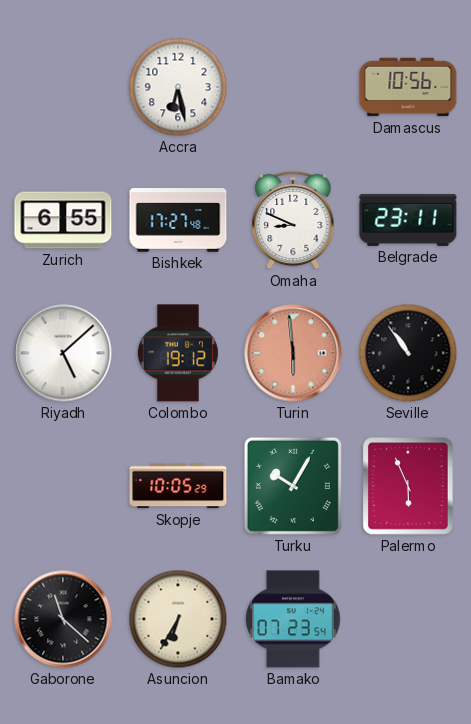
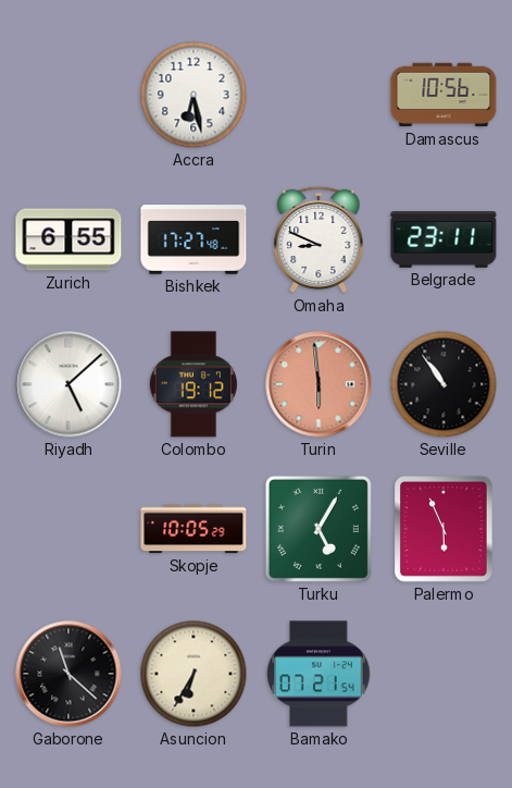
Turku: 10:05 -> 5:05 (319, 529)
Bamako: 07:23 -> 07:21 (319, 674)
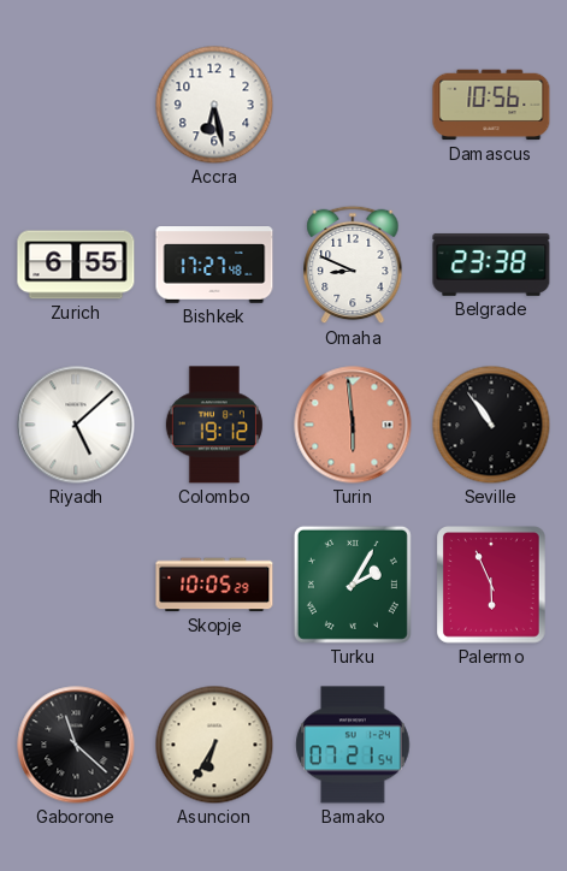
Belgrade: 23:11 -> 23:38 (491, 265)
Turku: 5:05 -> 2:05 (353, 585)
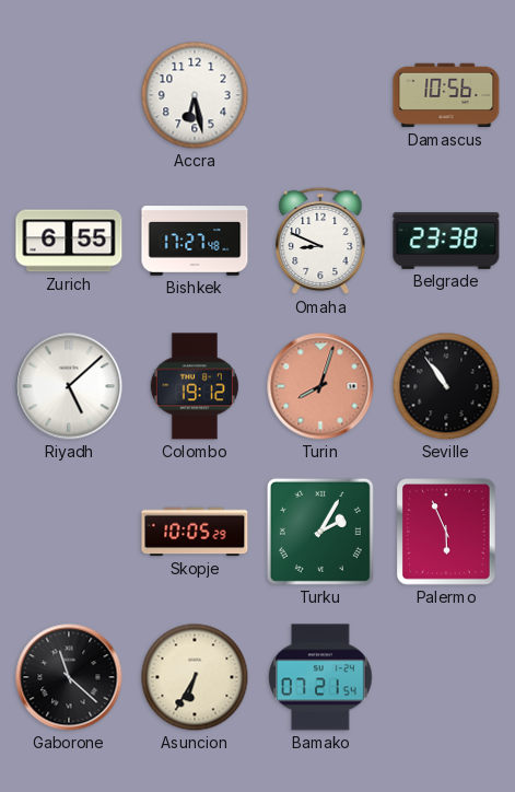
Turin: 5:59 -> 8:03 (320, 386)
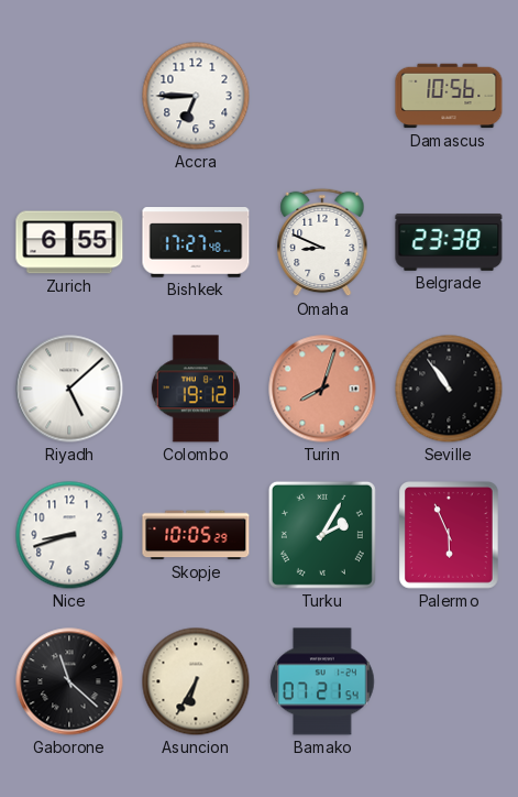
Accra: 6:28 -> 6:45 (196, 96)
Nice: none -> 8:42 (69, 535)
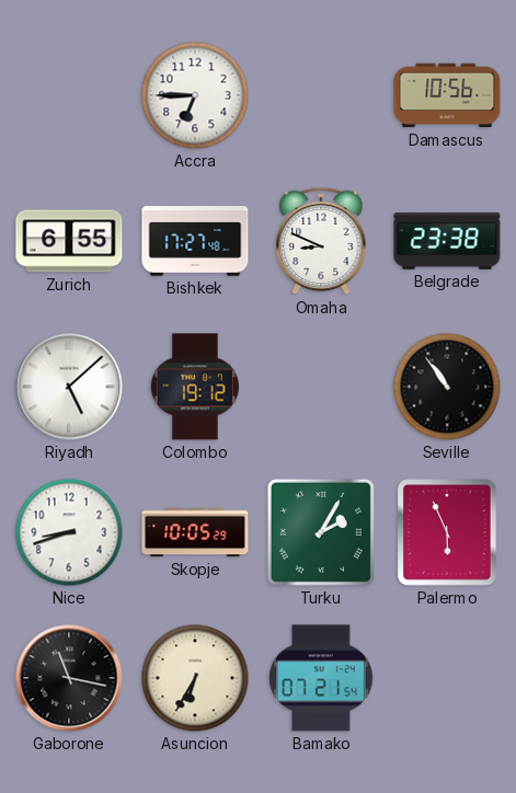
Turin: 8:03 -> none (322, 389)
Gaborone: 11:22 -> 11:17 (69, 678)
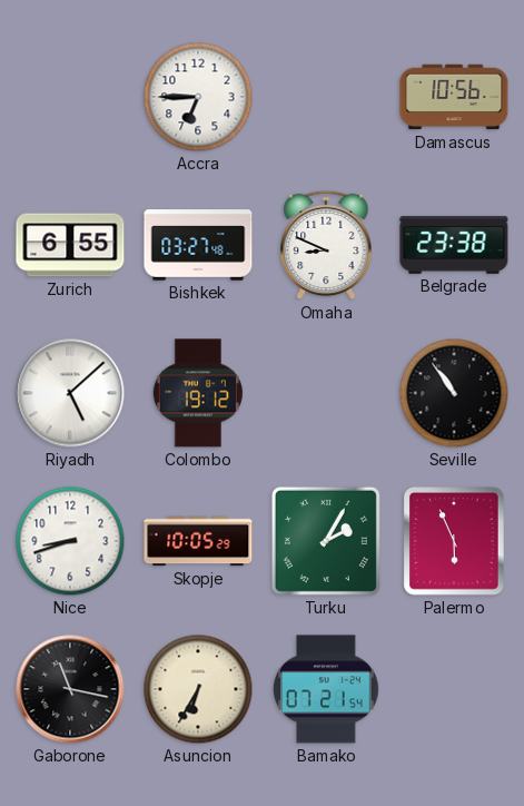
Bishkek: 17:27 -> 03:27 (198, 245)
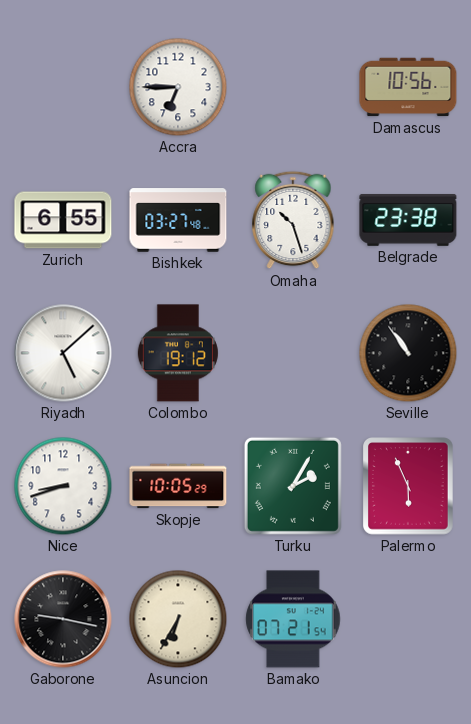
Omaha: 8:49 -> 10:27 (293, 220)
Gaborone: 11:17 -> 9:17 (63, 619)
